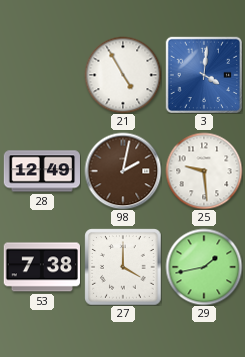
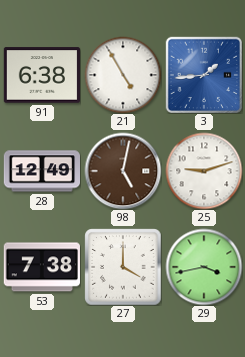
91: none -> 6:38 (41, 75)
3: 4:01 -> 1:44 (203, 74)
98: 2:02 -> 5:02 (123, 171)
25: 9:29 -> 9:12 (204, 171)
29: 1:43 -> 3:43 (204, 267)
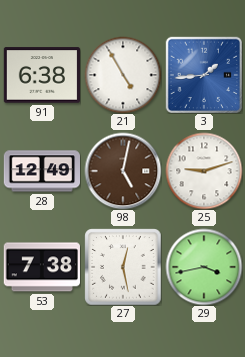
27: 4:00 -> 12:28 (123, 267)
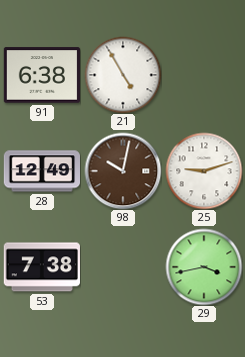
3: 1:44 -> none (203, 74)
98: 5:02 -> 10:02 (123, 171)
27: 12:28 -> none (123, 267)
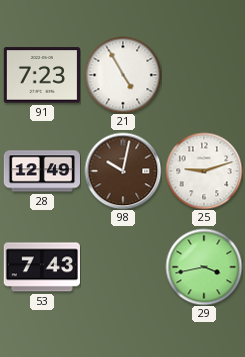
91: 6:38 -> 7:23 (41, 75)
53: 7:38 -> 7:43 (42, 267)
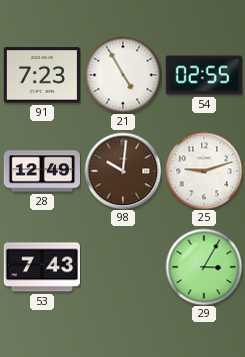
54: none -> 02:55 (204, 75)
98: 10:02 -> 10:01 (123, 171)
29: 3:43 -> 3:05 (204, 267)
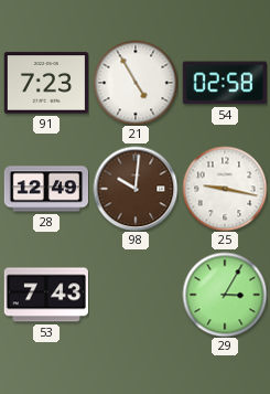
54: 02:55 -> 02:58 (225, 83)
25: 9:12 -> 9:17 (225, 189)
